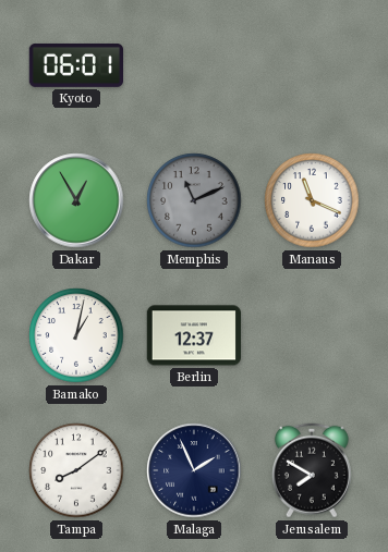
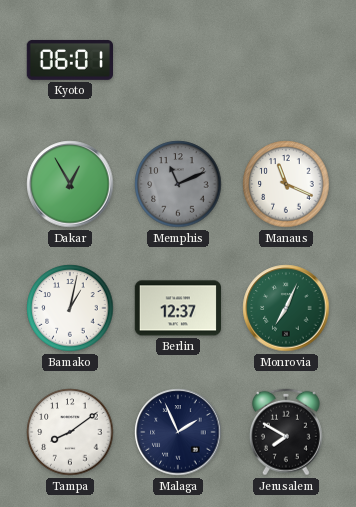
Monrovia: none -> 7:04 (286, 308)
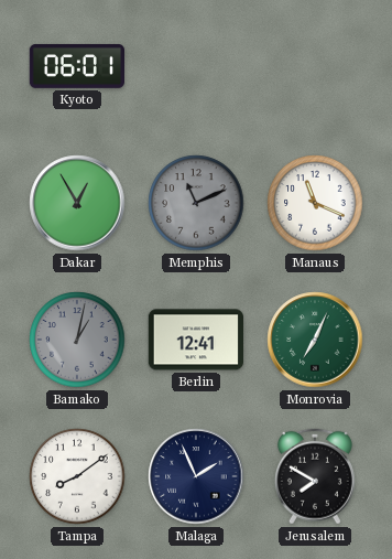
Bamako dial: white -> grey (77, 340)
Berlin: 12:37 -> 12:41 (195, 340)
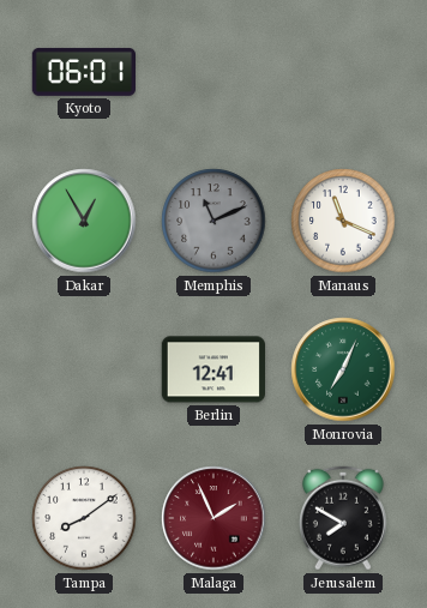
Bamako: 1:02 -> none (77, 340)
Malaga dial: navy -> burgundy (213, 518)
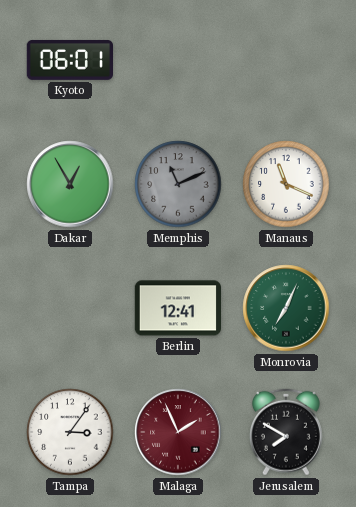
Tampa: 8:09 -> 3:06 (70, 432)
